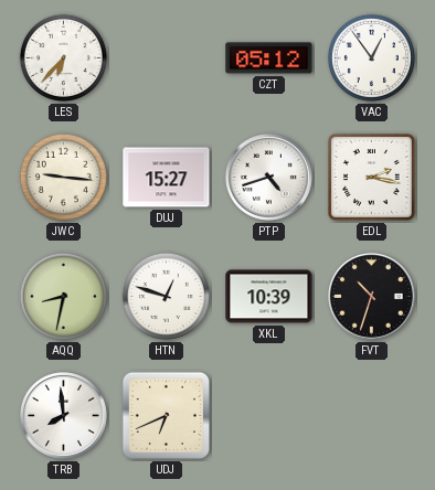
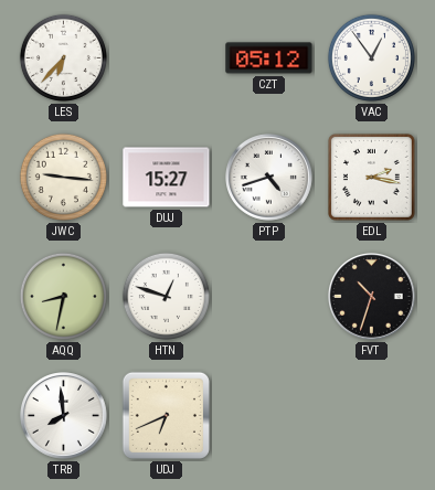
XKL: 10:39 -> none (269, 297)
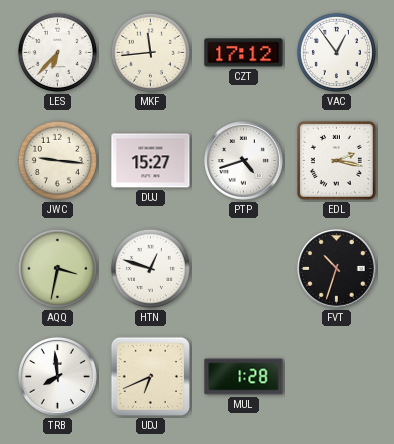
MKF: none -> 11:44 (150, 52)
CZT: 05:12 -> 17:12 (244, 53)
AQQ: 8:32 -> 3:32 (57, 268)
MUL: none -> 1:28 (244, 377)
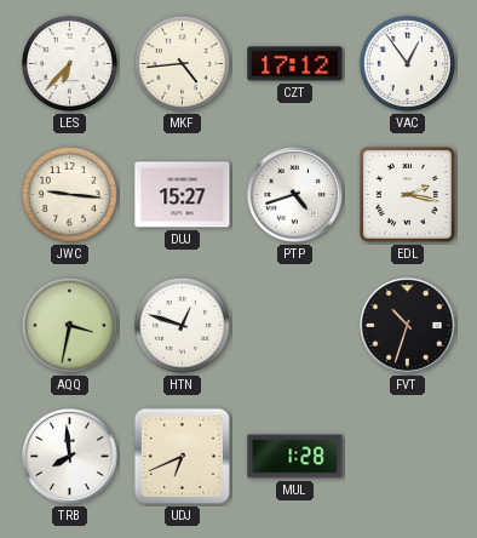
MKF: 11:44 -> 4:44 (182, 63)
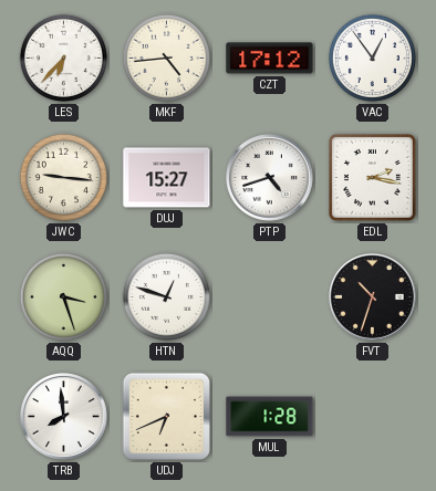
AQQ: 3:32 -> 3:27 (63, 296)
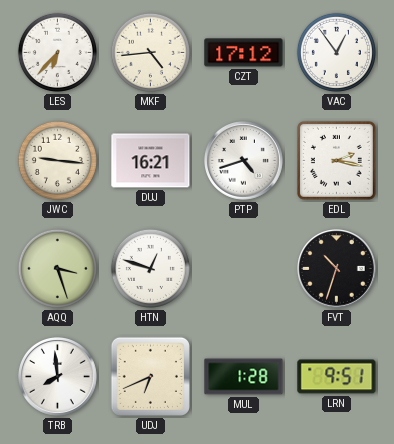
DUJ: 15:27 -> 16:21 (151, 161)
LRN: none -> 9:51 (337, 377)
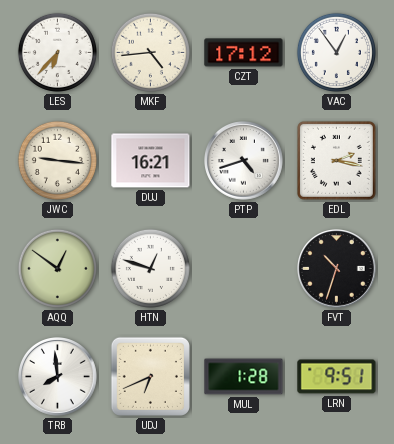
AQQ: 3:27 -> 12:51 (57, 268)
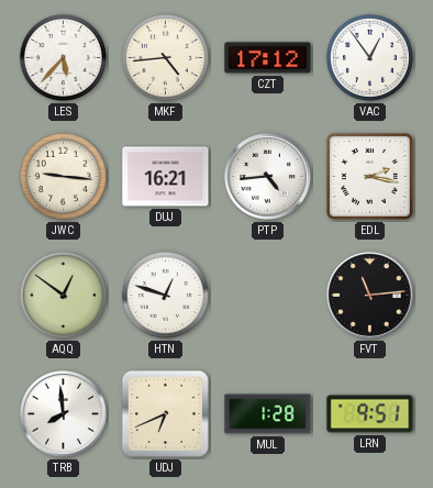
LES: 6:37 -> 5:37 (63, 57)
PTP: 4:42 -> 4:44 (268, 177)
FVT: 10:33 -> 11:14 (370, 296)
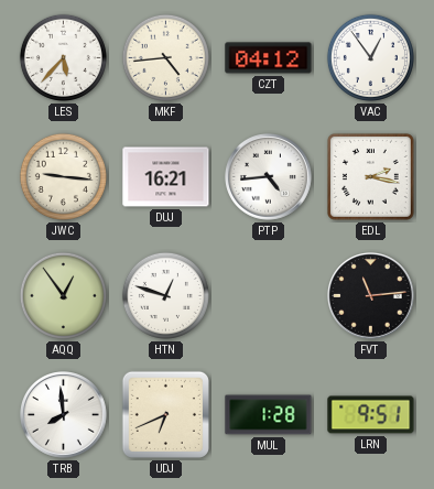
CZT: 17:12 -> 04:12 (269, 58)
AQQ: 12:51 -> 12:54 (63, 295)
